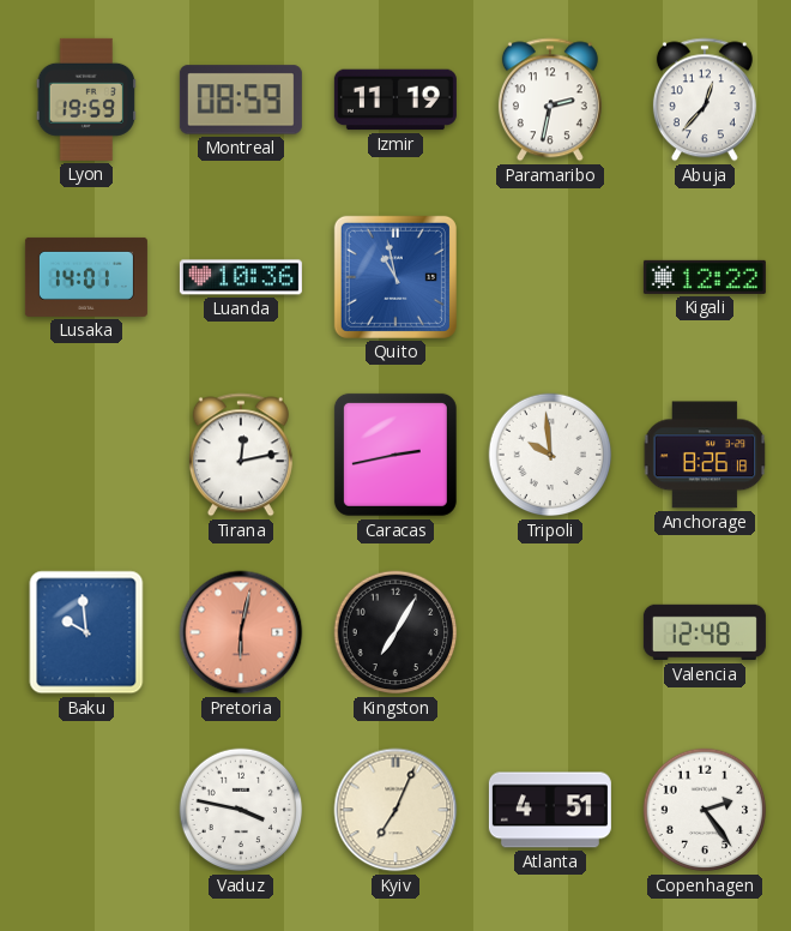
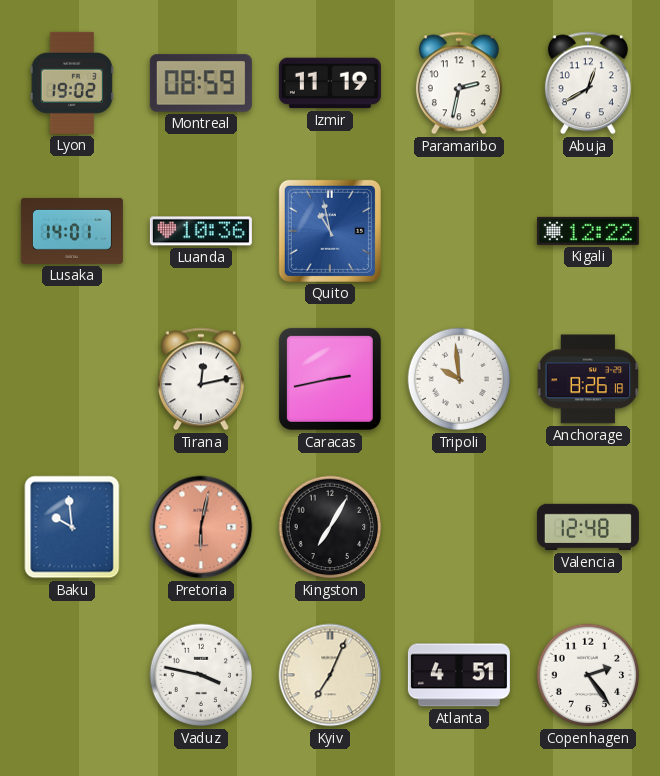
Lyon: 19:59 -> 19:02 (72, 83)
Abuja: 12:37 -> 12:40 (588, 83)
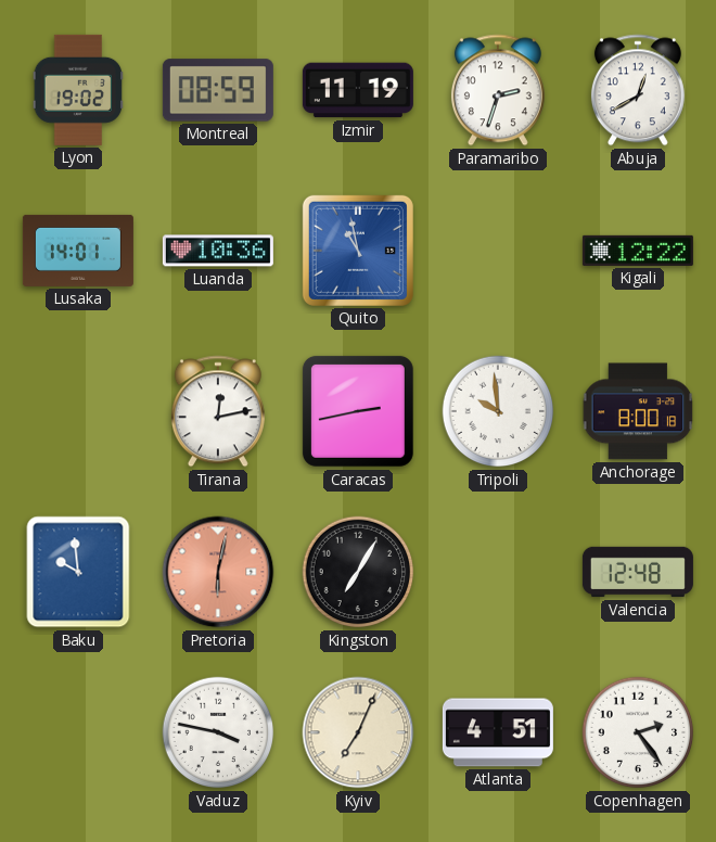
Paramaribo: 2:32 -> 2:33 (498, 90)
Anchorage: 8:26 -> 8:00 (638, 411)
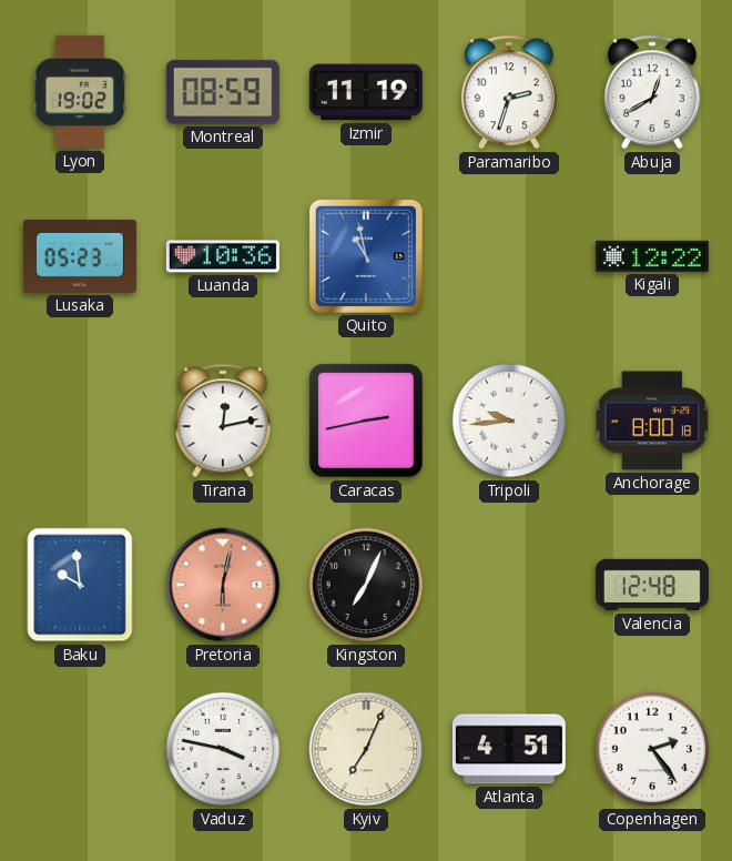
Lusaka: 14:01 -> 05:23 (80, 256)
Tripoli: 9:59 -> 9:44 (509, 421)
Kingston: 7:05 -> 7:04 (366, 585)
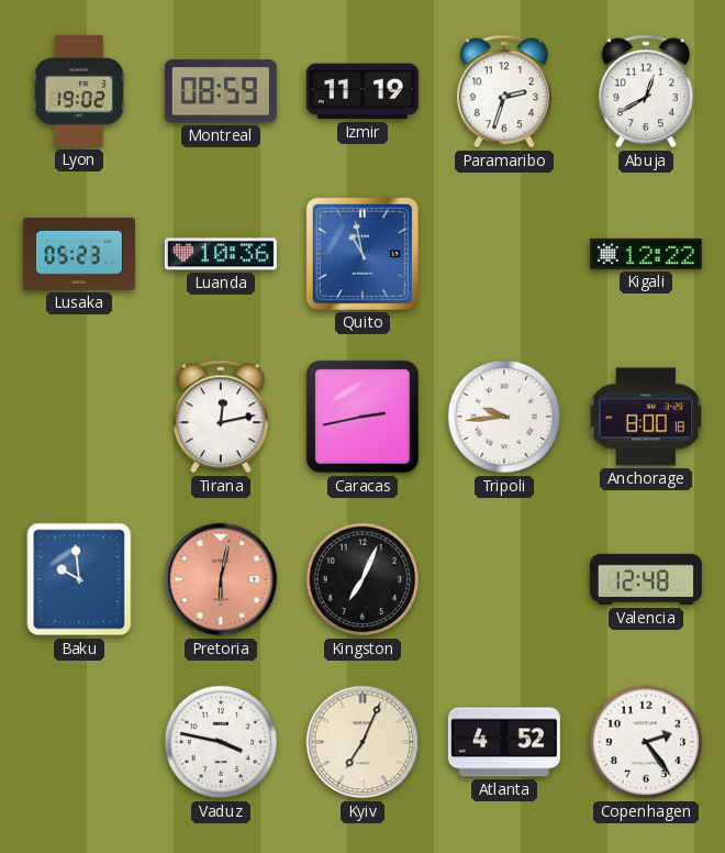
Atlanta: 4:51 -> 4:52 (504, 742)
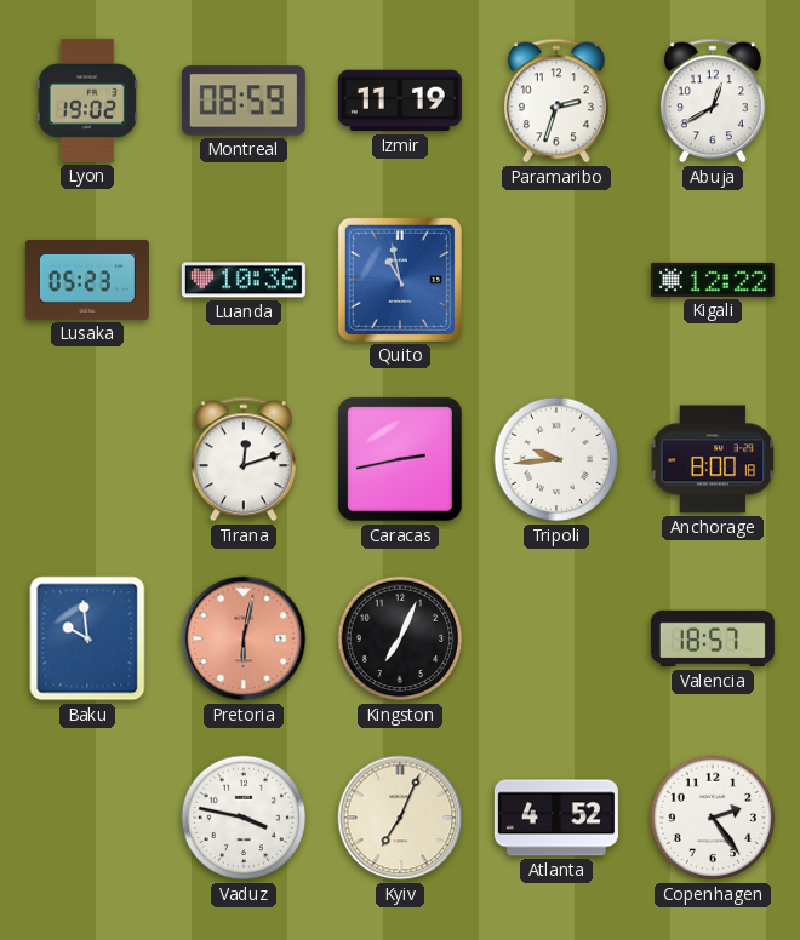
Tirana: 12:13 -> 12:12 (244, 459)
Valencia: 12:48 -> 18:57 (713, 638)
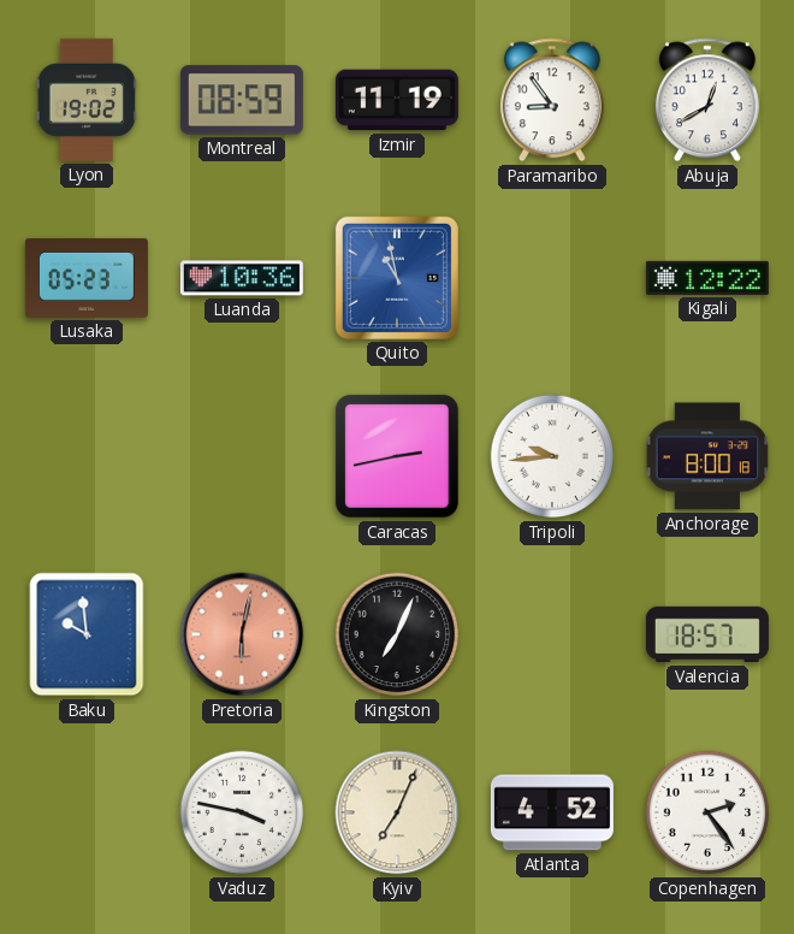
Paramaribo: 2:33 -> 8:54 (552, 100)
Tirana: 12:12 -> none (244, 459)
